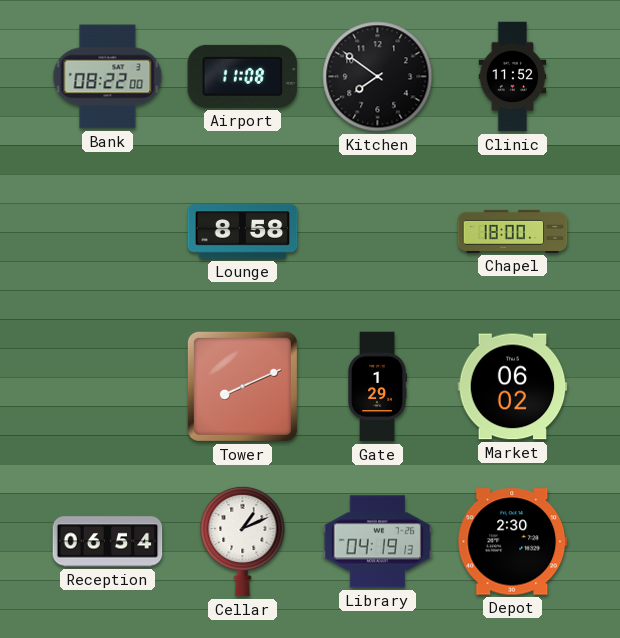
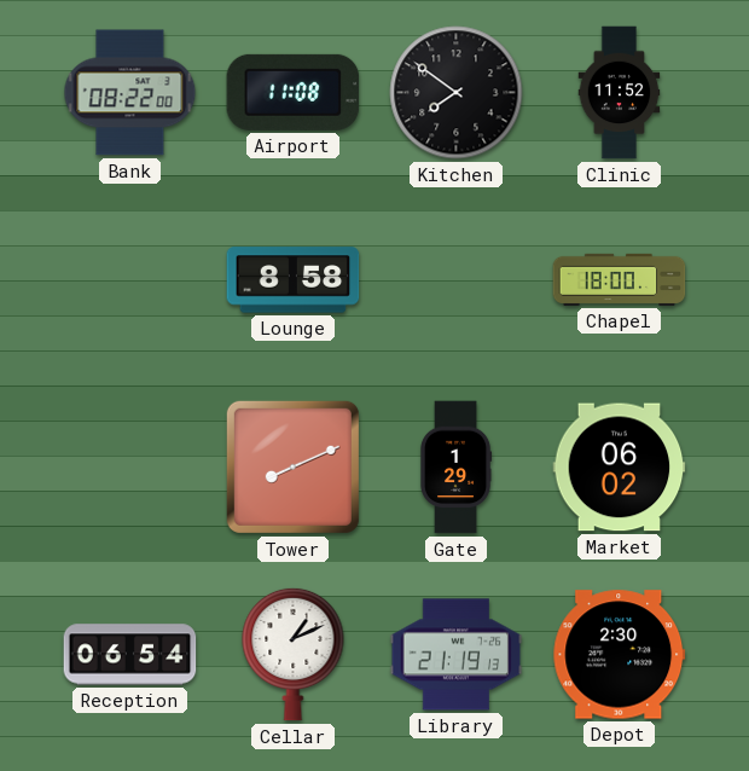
Library: 04:19 -> 21:19 (457, 655)
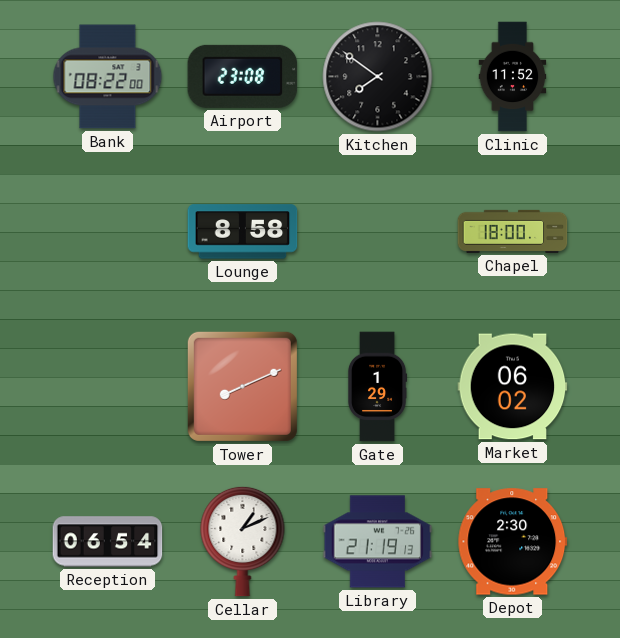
Airport: 11:08 -> 23:08 (243, 76)
